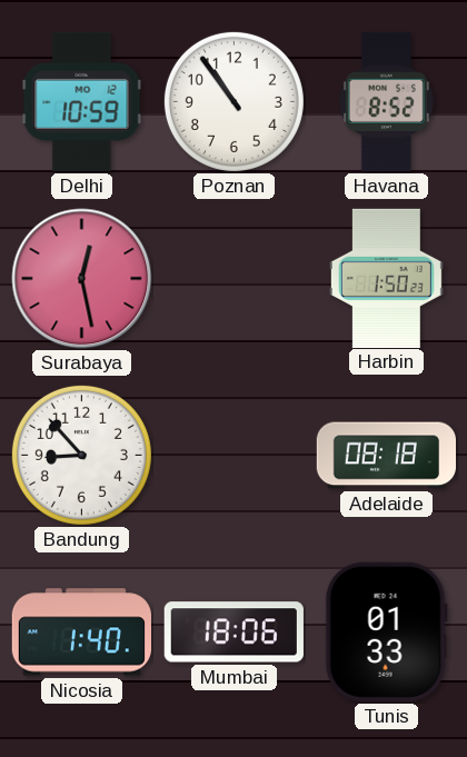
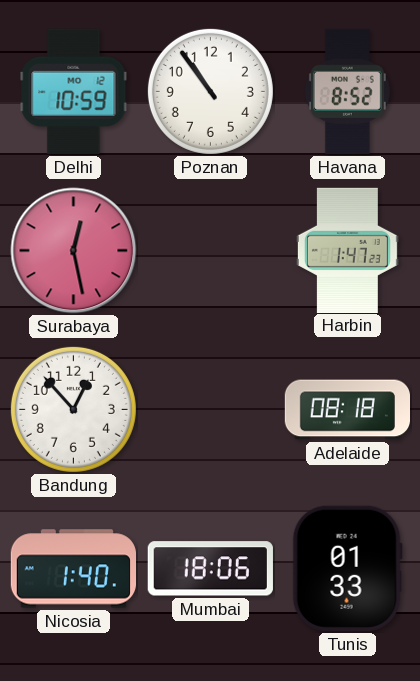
Harbin: 1:50 -> 1:47 (347, 250)
Bandung: 8:53 -> 12:53 (73, 409)
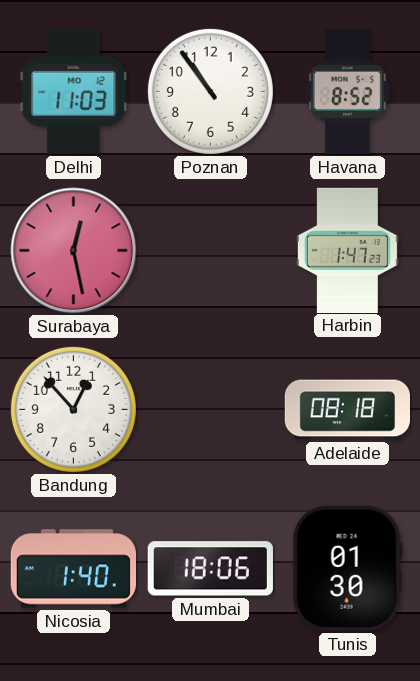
Delhi: 10:59 -> 11:03 (74, 91)
Tunis: 01:33 -> 01:30 (347, 568)
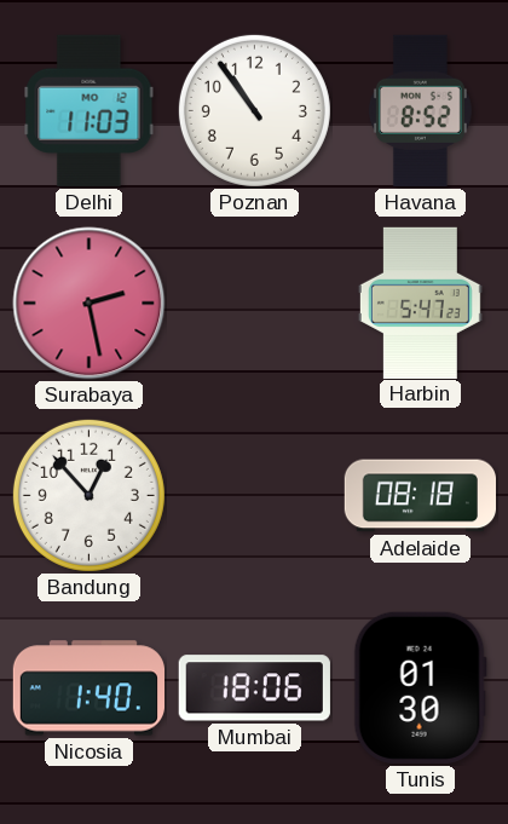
Surabaya: 12:28 -> 2:28 (90, 304)
Harbin: 1:47 -> 5:47 (420, 302)
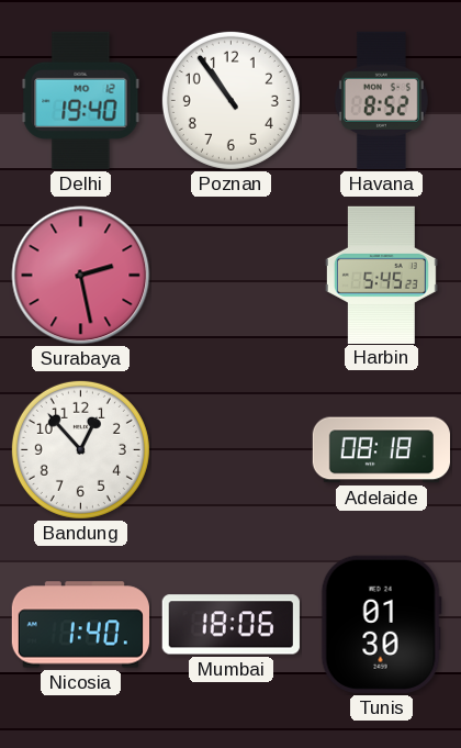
Delhi: 11:03 -> 19:40 (81, 100)
Harbin: 5:47 -> 5:45 (381, 275)
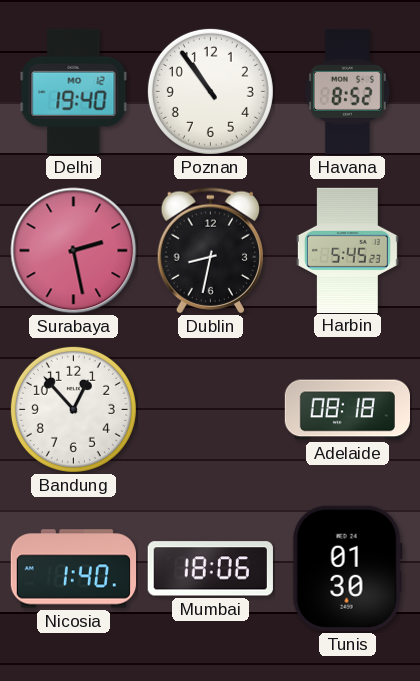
Dublin: none -> 8:32 (210, 251)
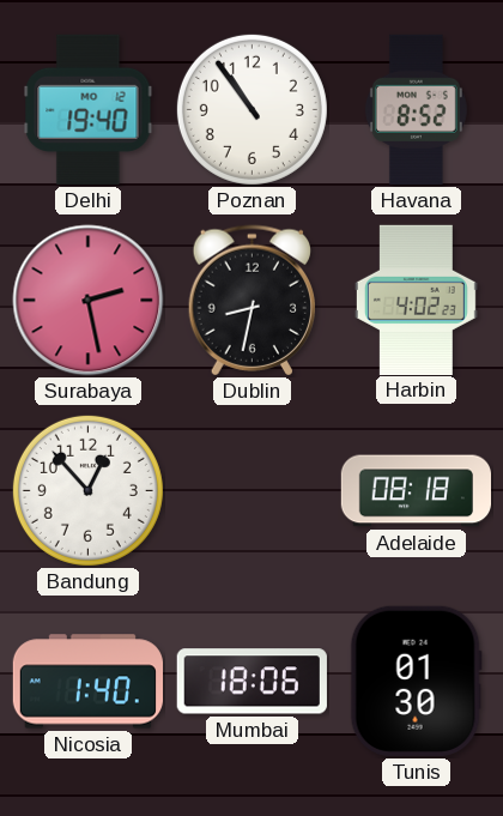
Harbin: 5:45 -> 4:02 (416, 300)
